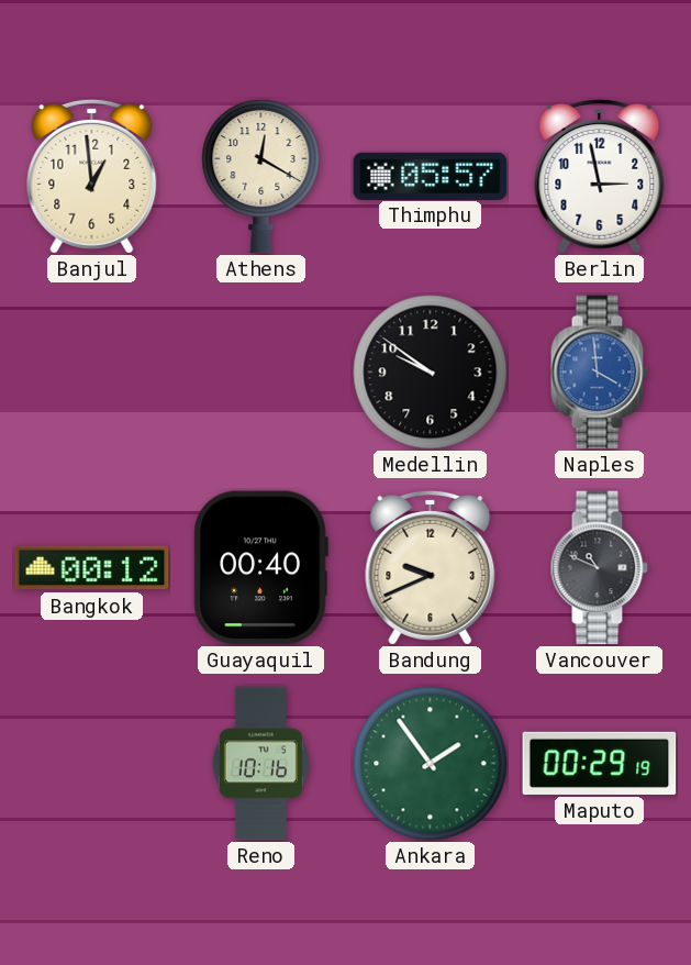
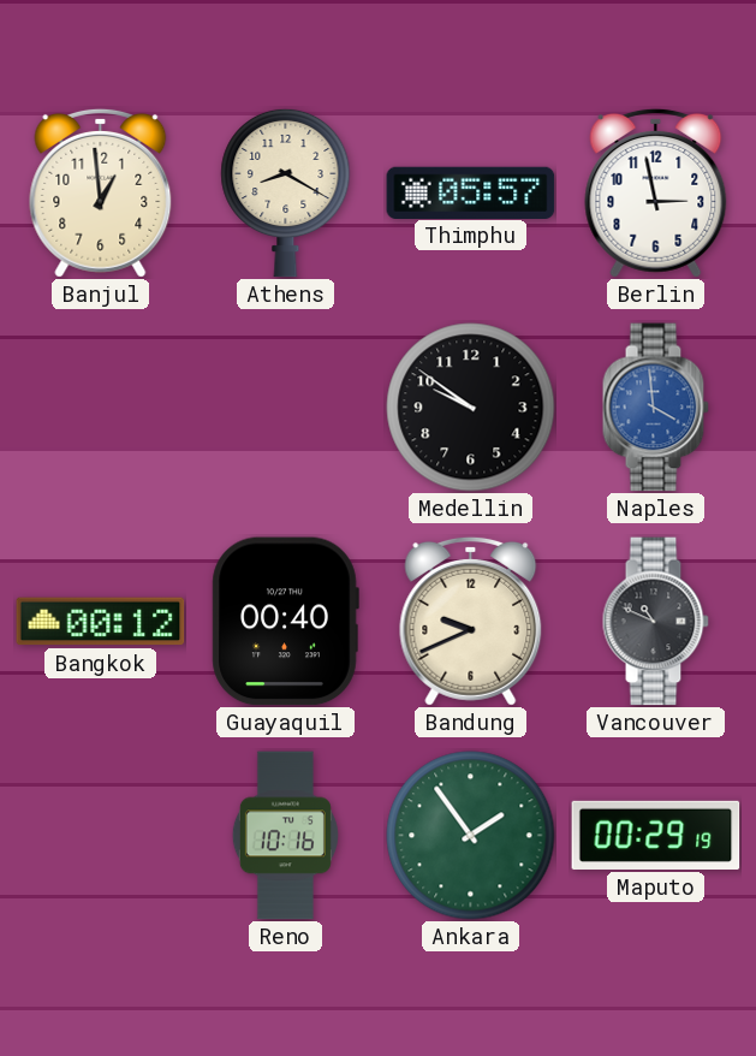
Athens: 12:20 -> 8:20 (286, 192)
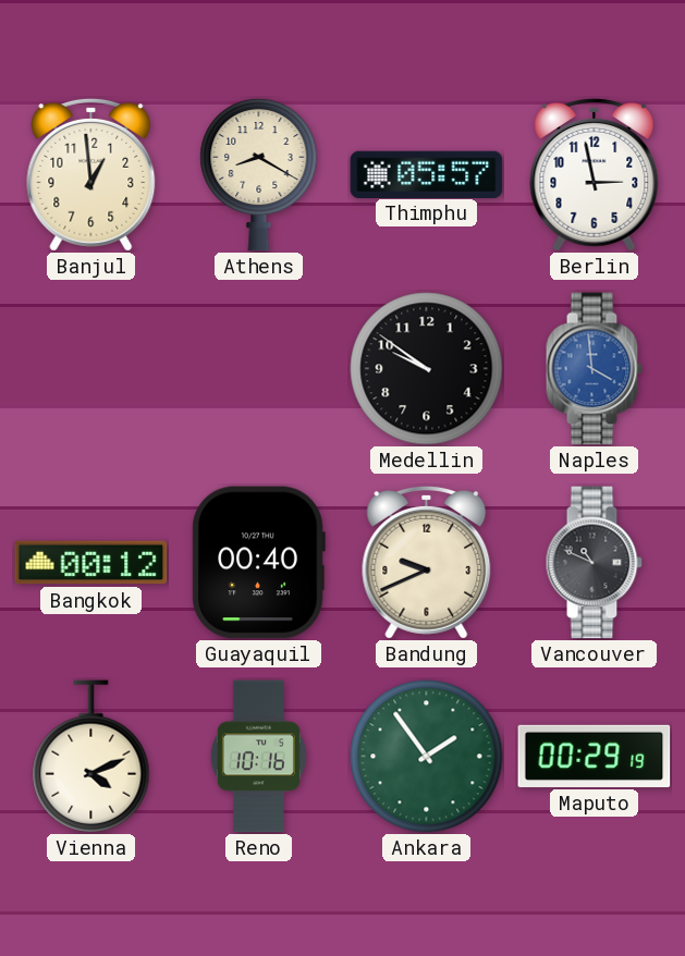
Vienna: none -> 4:11 (91, 757)
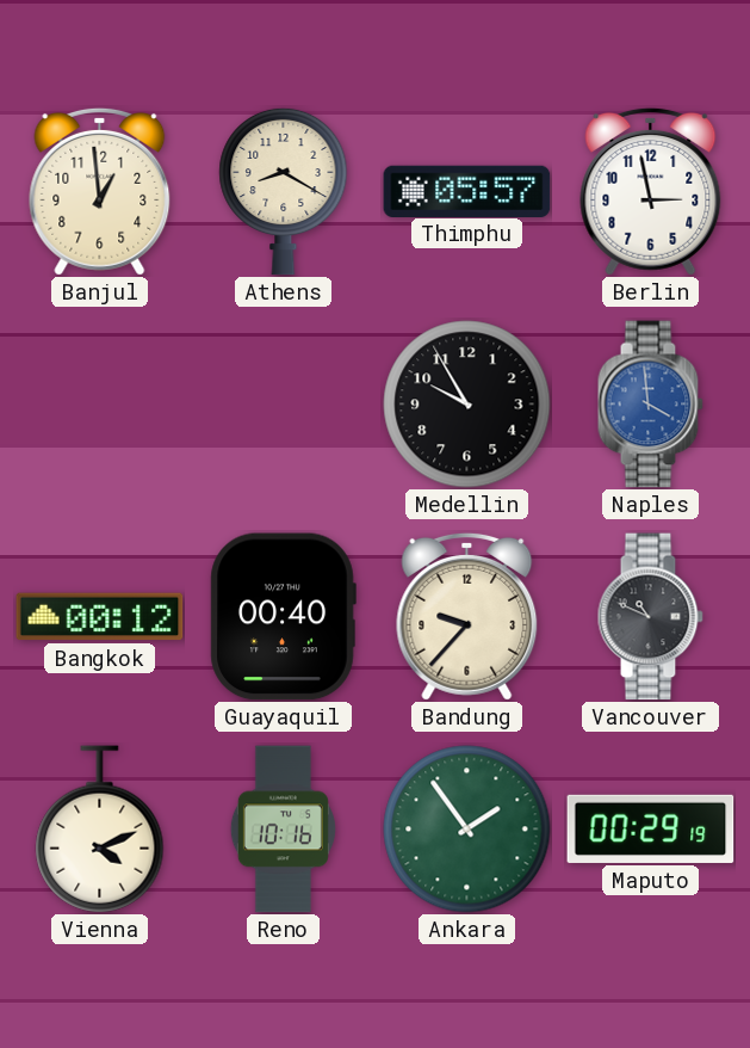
Medellin: 9:51 -> 9:55 (467, 405)
Bandung: 9:41 -> 9:37 (467, 616)
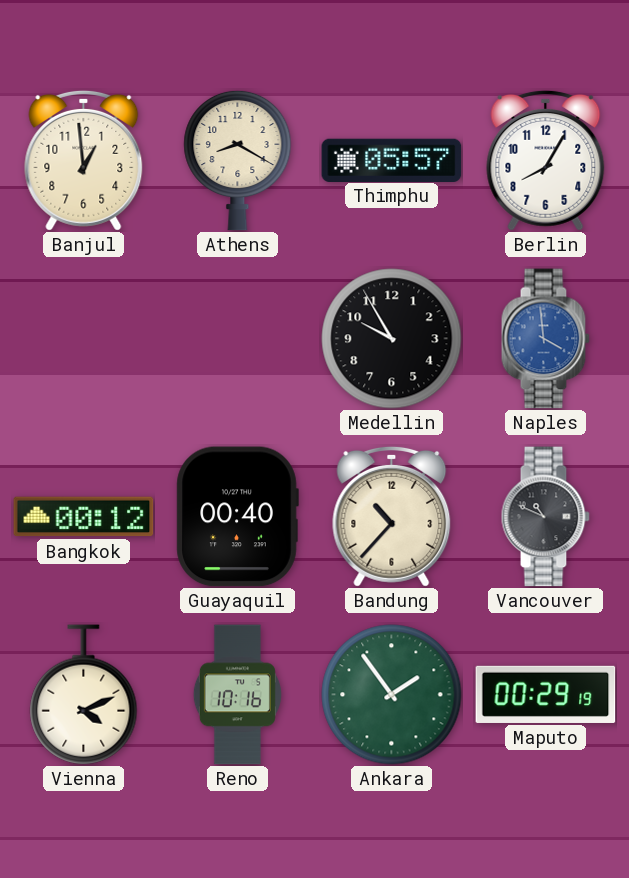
Berlin: 2:58 -> 8:05 (546, 160)
Bandung: 9:37 -> 10:37 (392, 516)
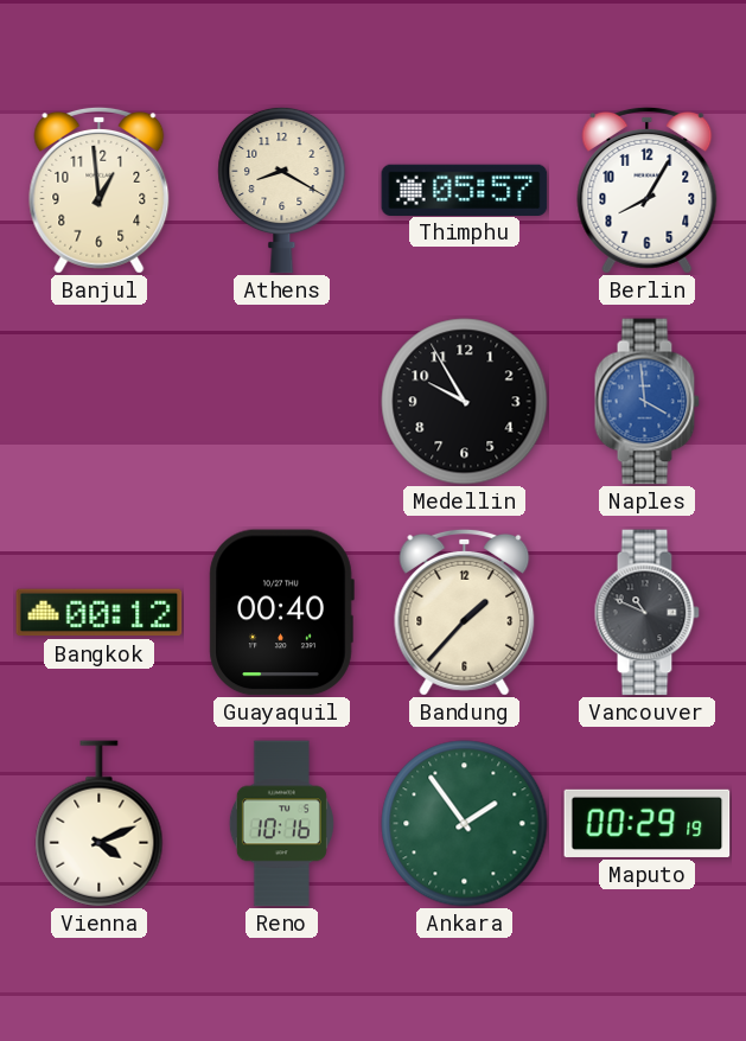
Bandung: 10:37 -> 1:37 (465, 612)
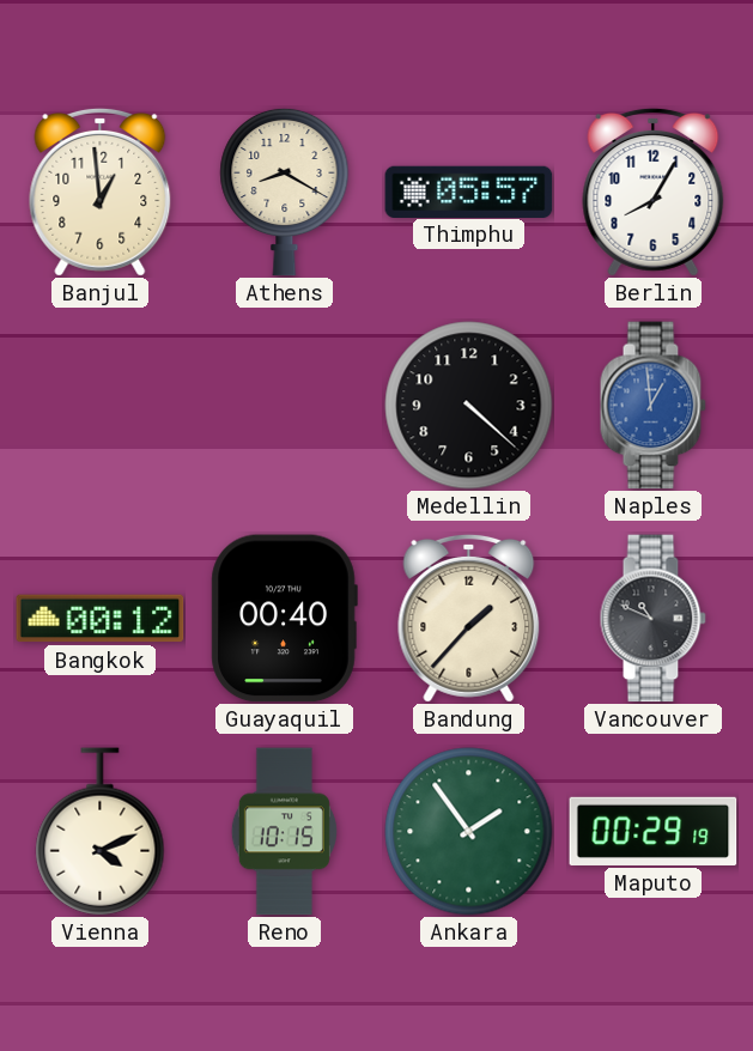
Medellin: 9:55 -> 4:22 (469, 406)
Naples: 3:59 -> 12:59 (652, 406)
Reno: 10:16 -> 10:15 (284, 832)
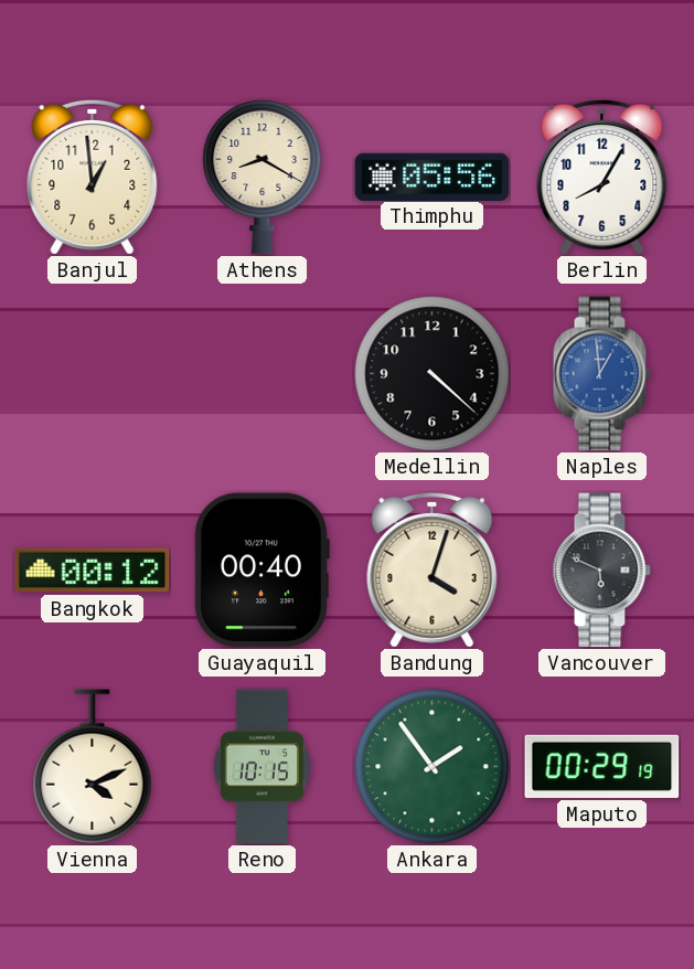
Thimphu: 05:57 -> 05:56 (433, 177)
Bandung: 1:37 -> 4:03 (433, 569)
Vancouver: 10:49 -> 5:49 (601, 571)
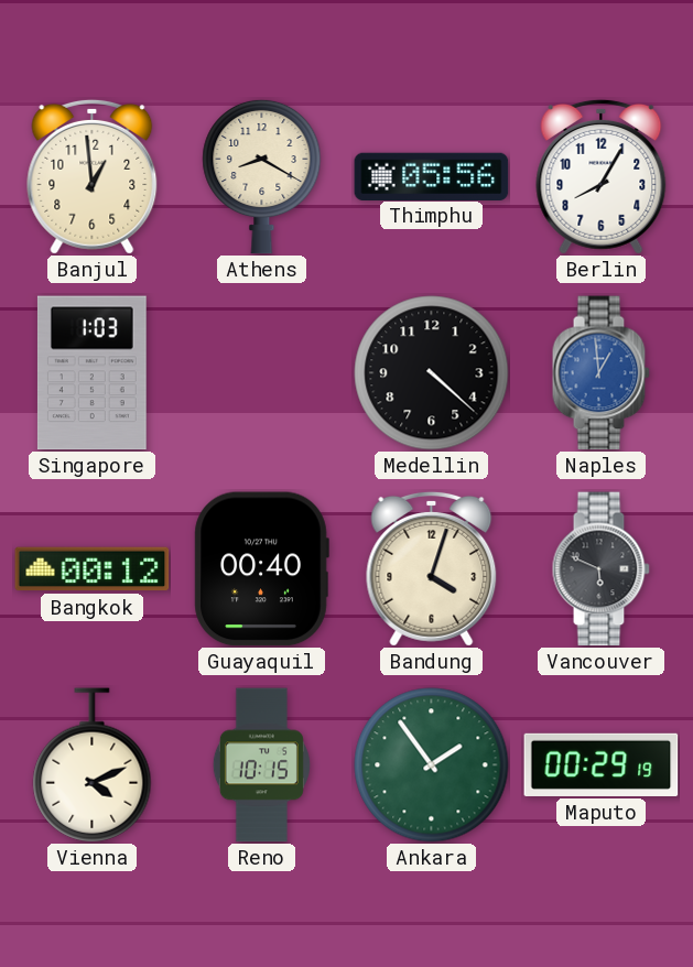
Singapore: none -> 1:03 (91, 373)
